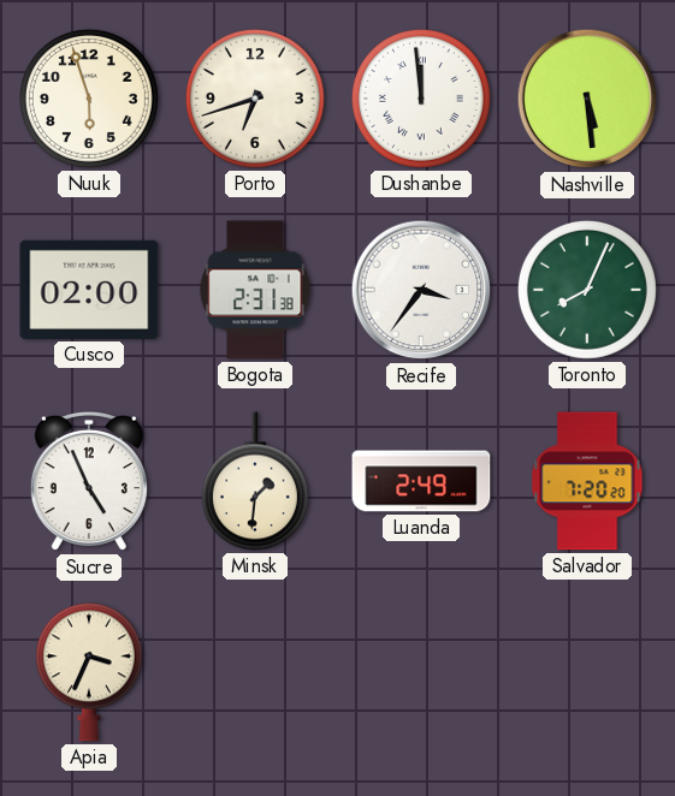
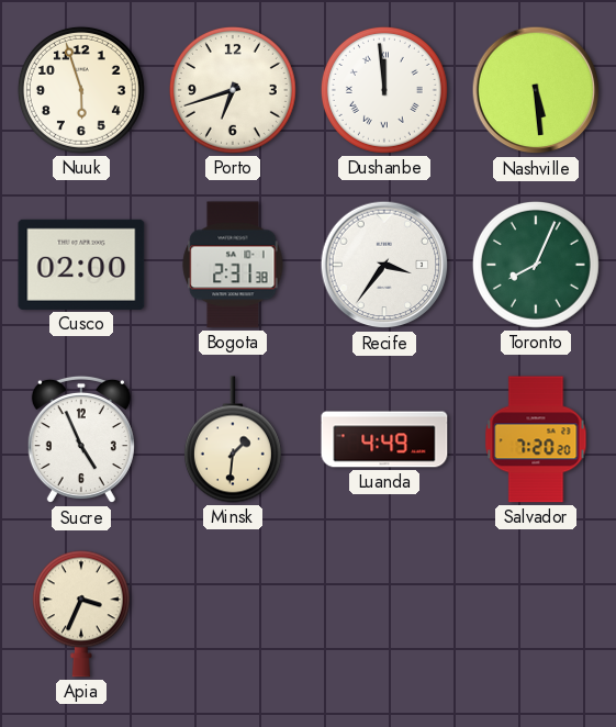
Luanda: 2:49 -> 4:49 (384, 439)
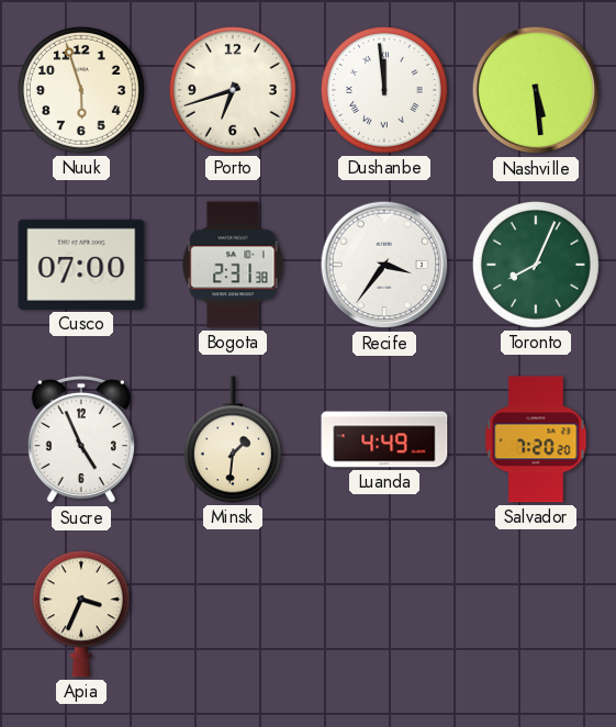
Cusco: 02:00 -> 07:00 (81, 265)
